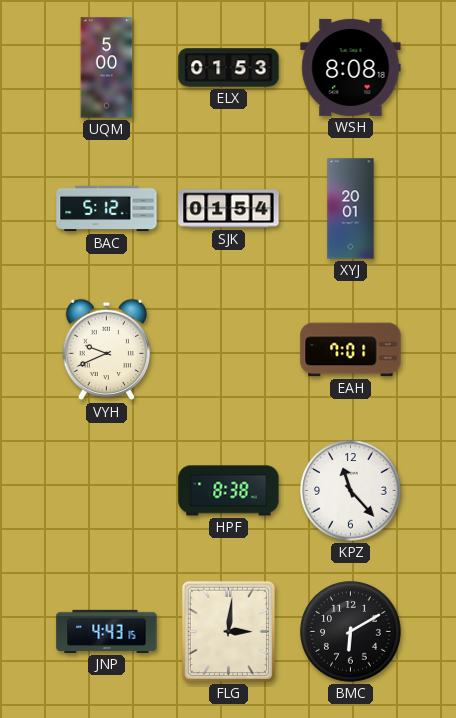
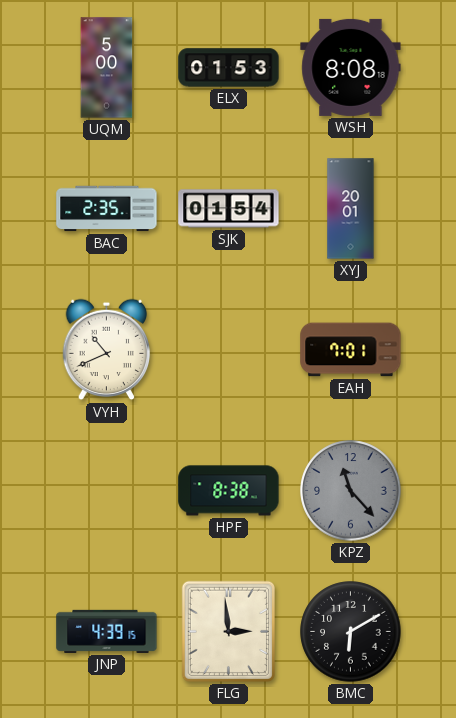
BAC: 5:12 -> 2:35 (107, 209)
VYH: 9:41 -> 10:41 (107, 350)
KPZ dial: white -> grey (351, 491)
JNP: 4:43 -> 4:39 (107, 631)
FLG: 3:01 -> 2:59 (228, 631)
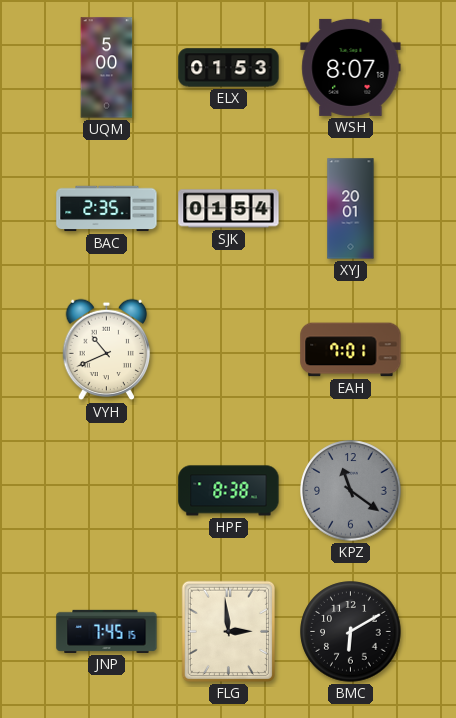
WSH: 8:08 -> 8:07 (351, 67)
KPZ: 11:23 -> 11:21 (351, 491)
JNP: 4:39 -> 7:45 (107, 631)
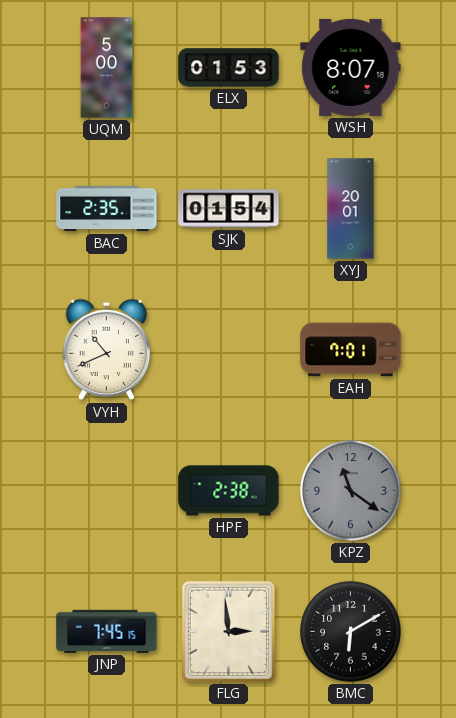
HPF: 8:38 -> 2:38 (229, 491)
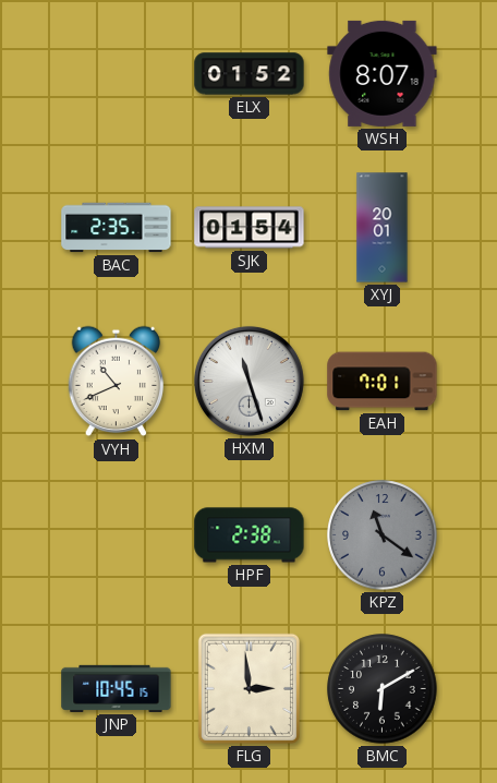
UQM: 5:00 -> none (107, 68)
ELX: 01:53 -> 01:52 (250, 74)
HXM: none -> 11:27 (248, 381)
JNP: 7:45 -> 10:45 (117, 688)
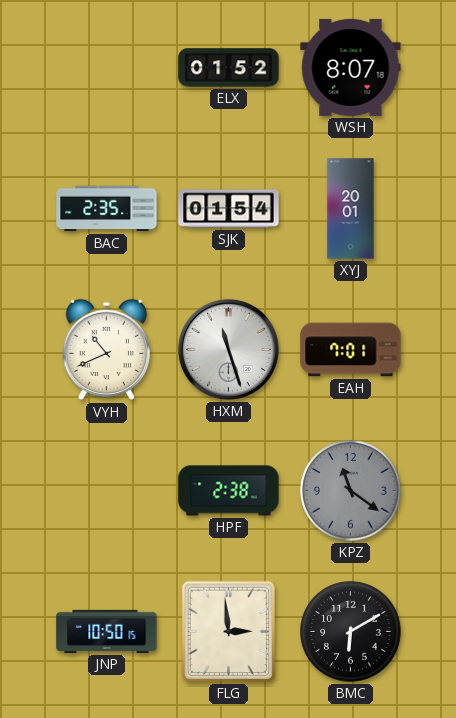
JNP: 10:45 -> 10:50 (107, 631)
